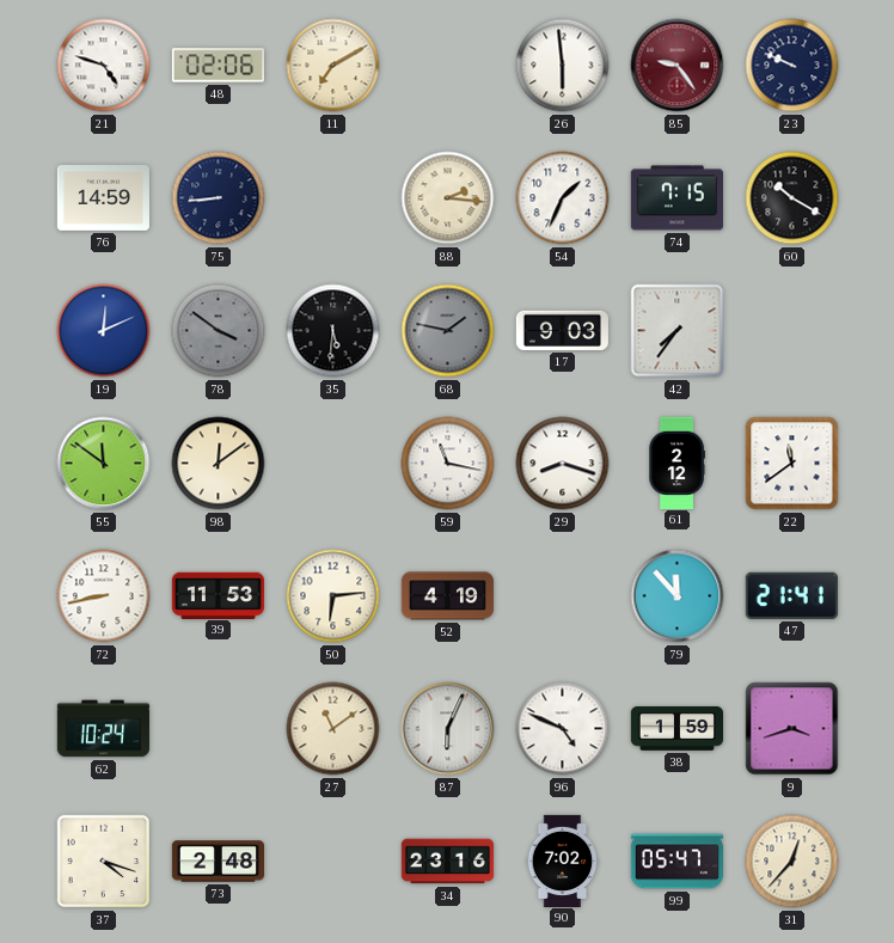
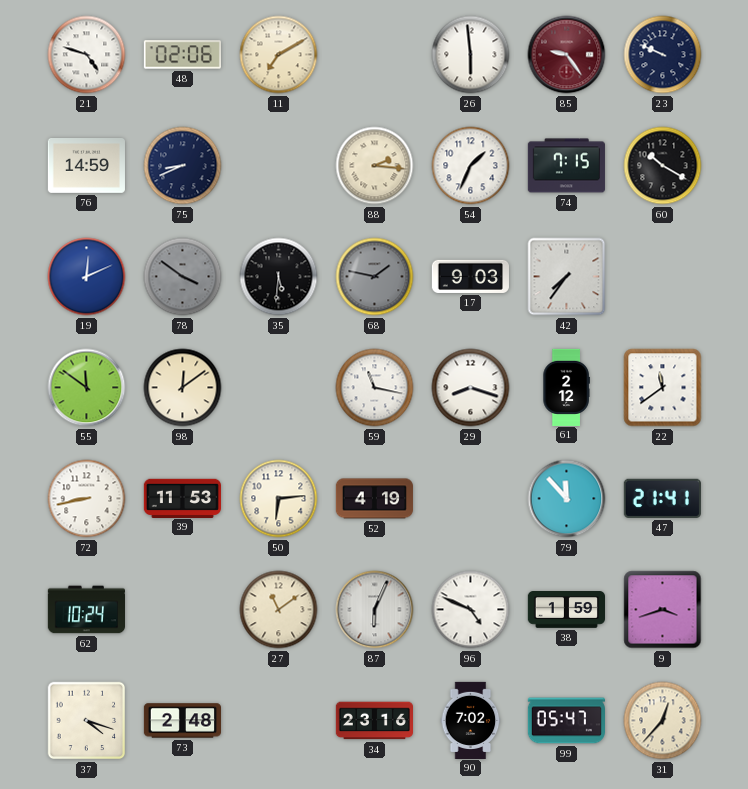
75: 8:44 -> 8:41 (183, 166)
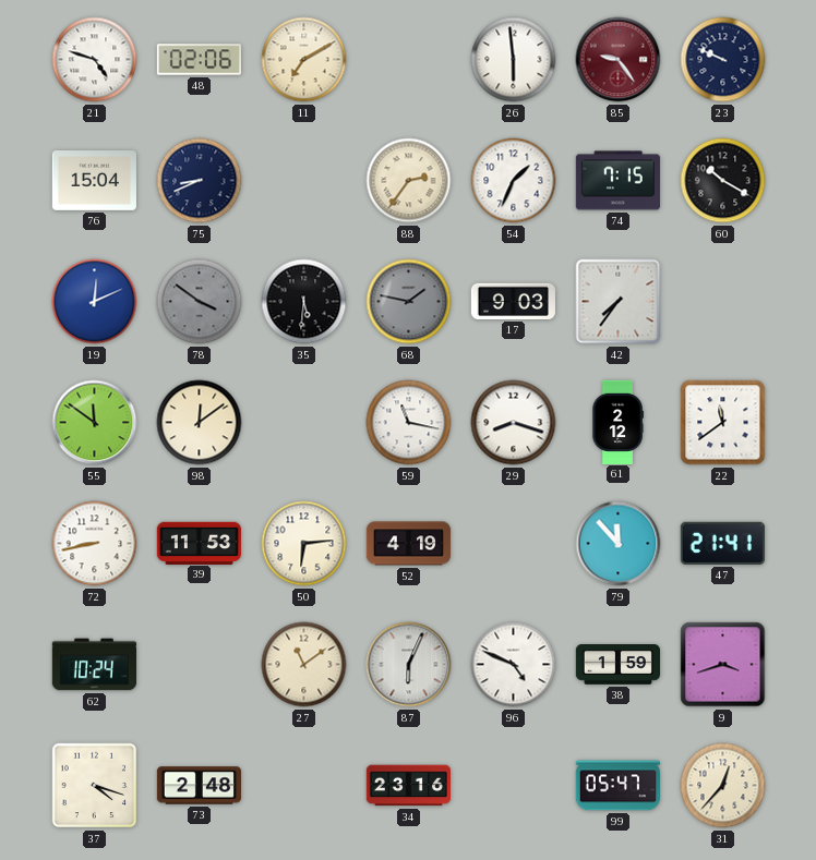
76: 14:59 -> 15:04 (94, 181)
88: 2:16 -> 2:36 (409, 181)
90: 7:02 -> none (471, 720)
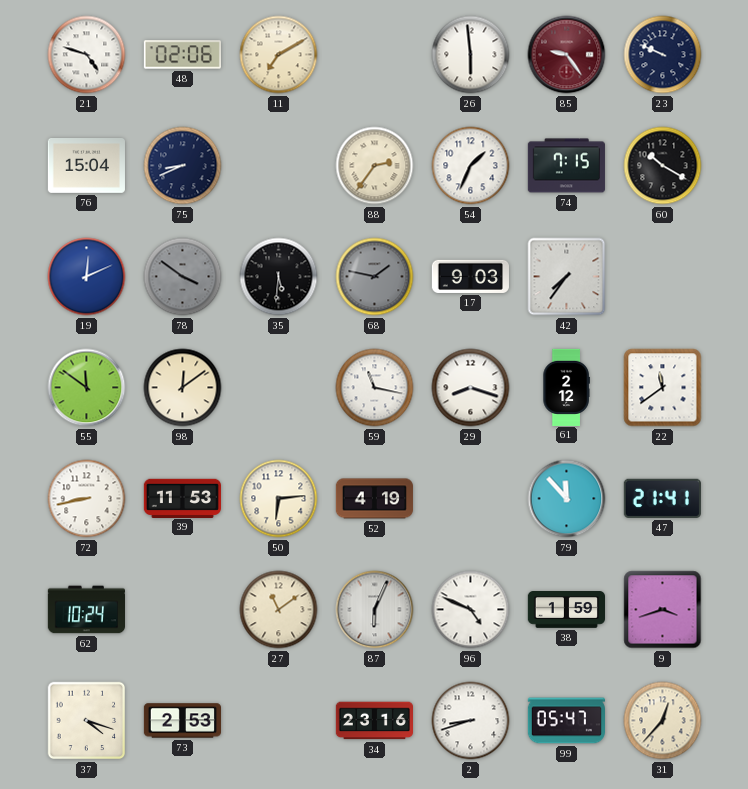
73: 2:48 -> 2:53 (182, 721)
2: none -> 8:42 (471, 721)
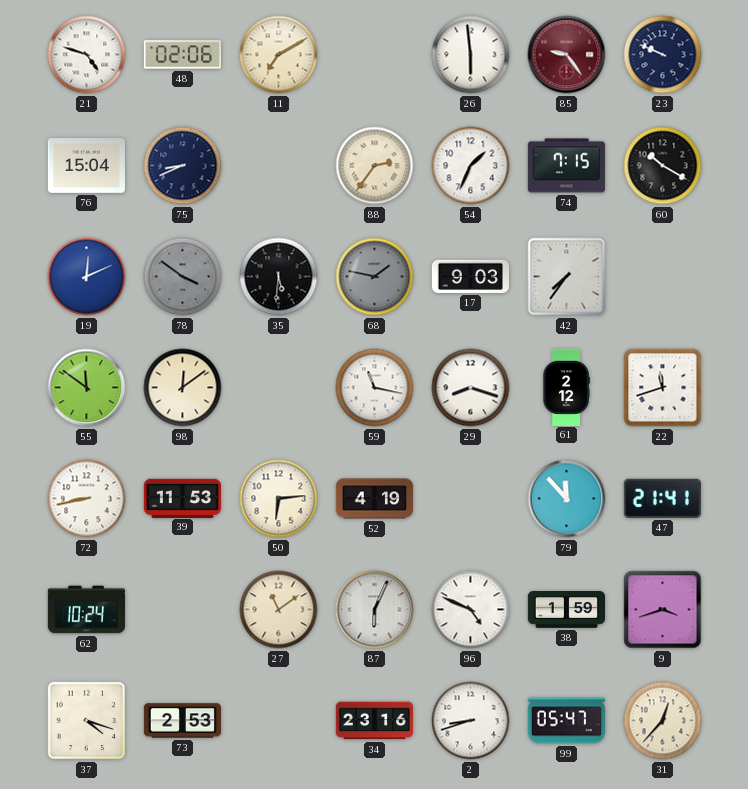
22: 11:39 -> 11:42 (663, 388)
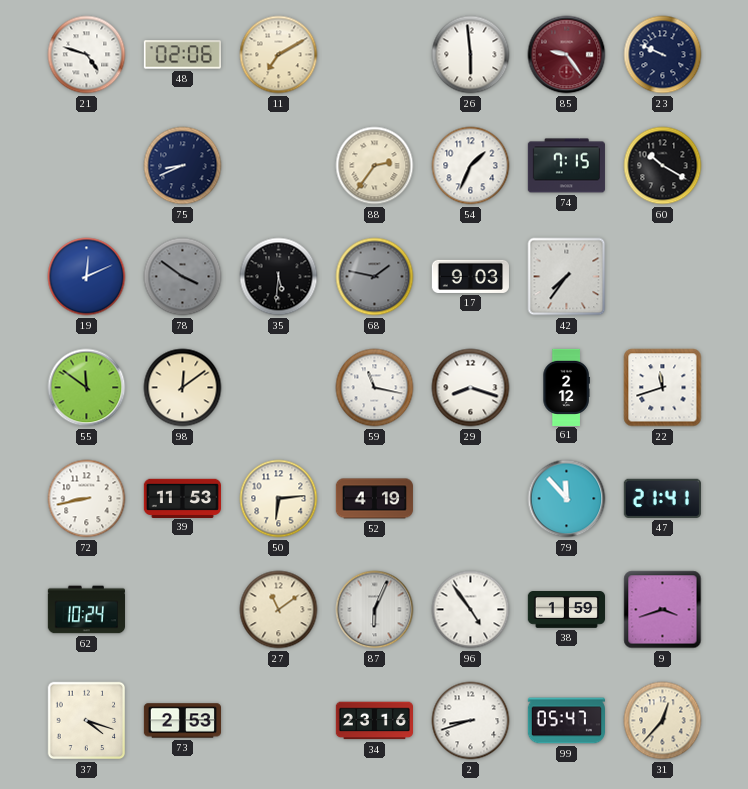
76: 15:04 -> none (86, 166)
96: 4:49 -> 4:54 (471, 610)
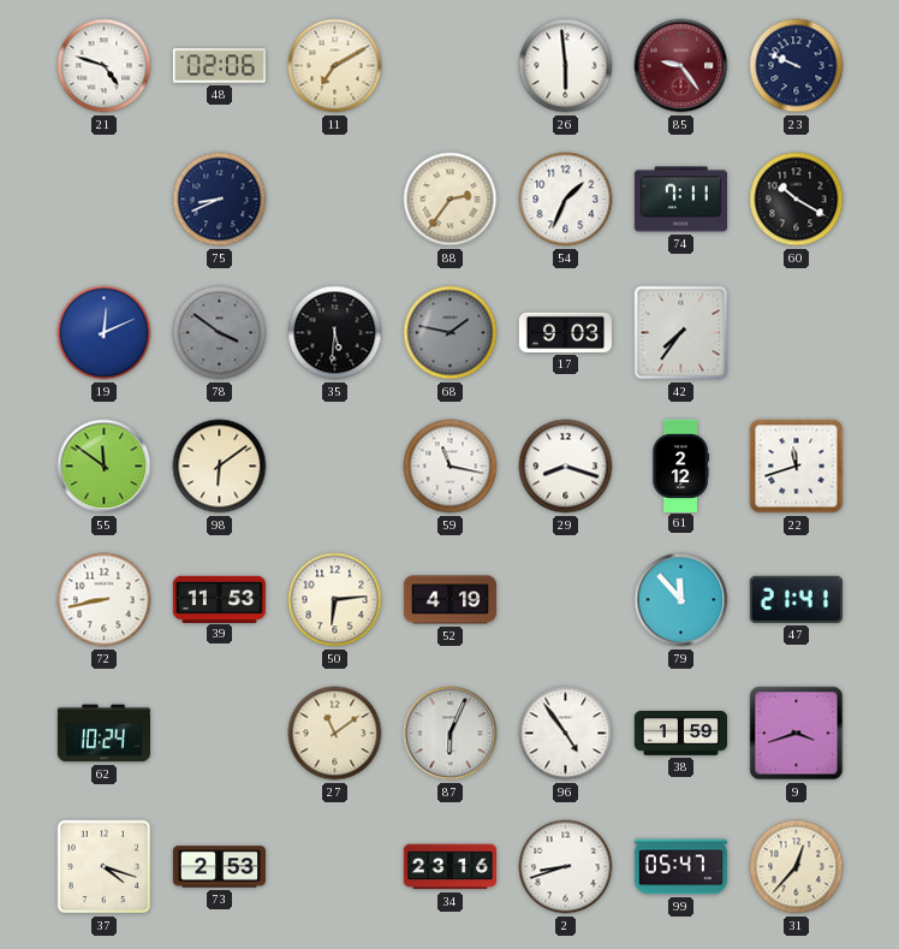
74: 7:15 -> 7:11 (680, 200)
98: 12:09 -> 6:09 (220, 467)
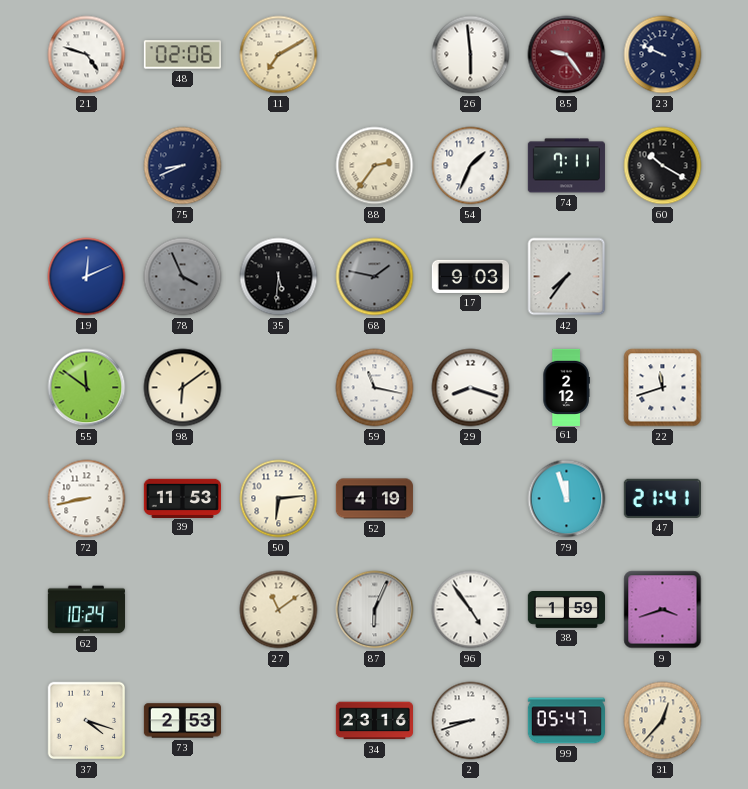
78: 3:51 -> 3:56 (183, 277)
79: 11:53 -> 11:57 (567, 499)
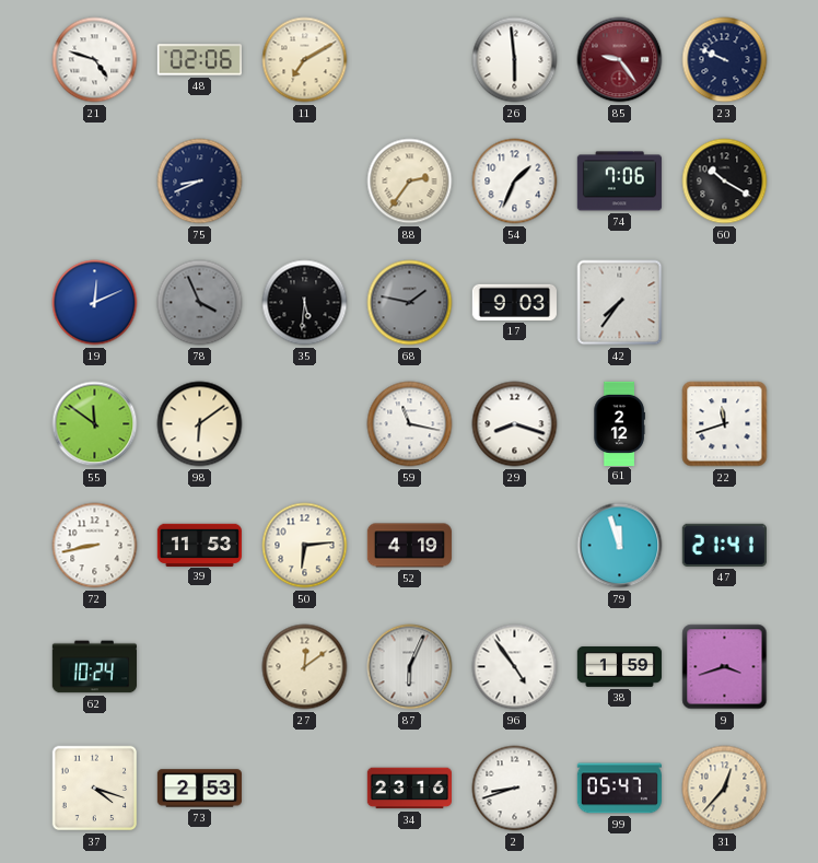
74: 7:11 -> 7:06 (619, 182)
27: 11:09 -> 12:09 (305, 667)
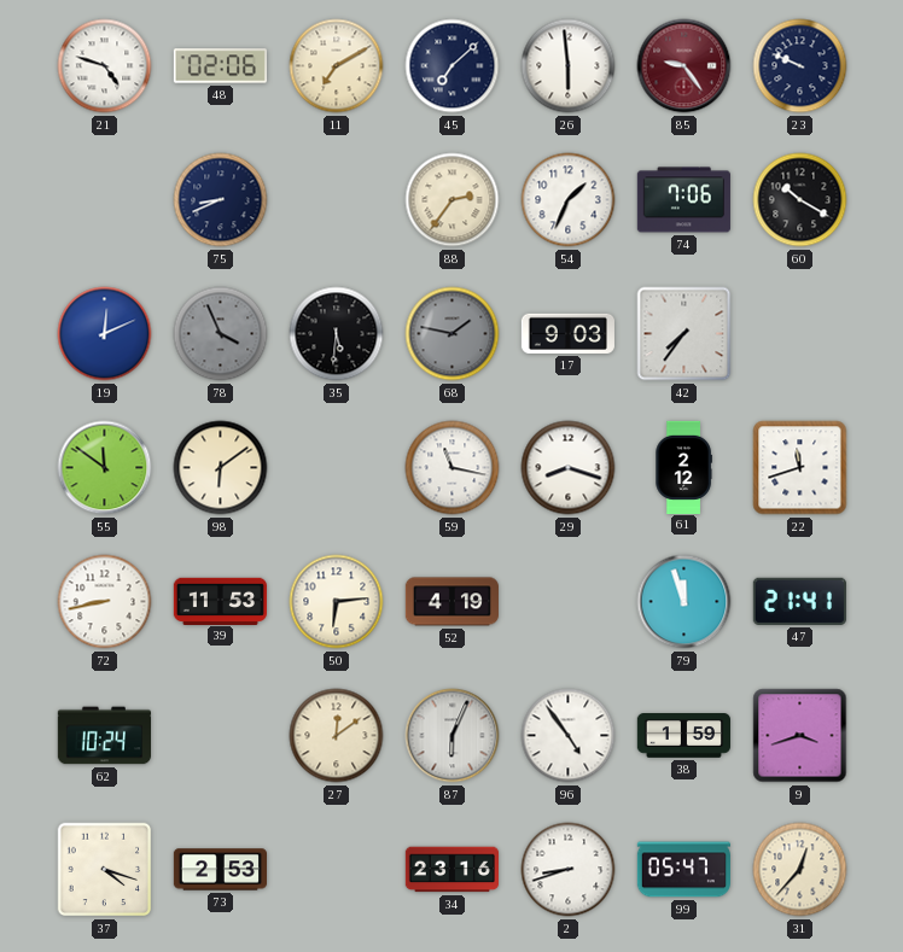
45: none -> 7:08 (453, 66)
